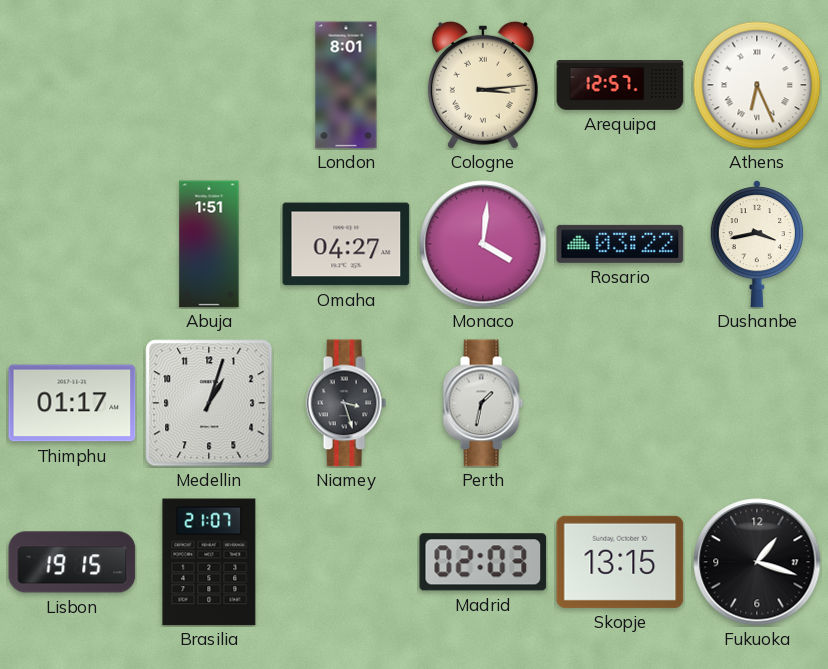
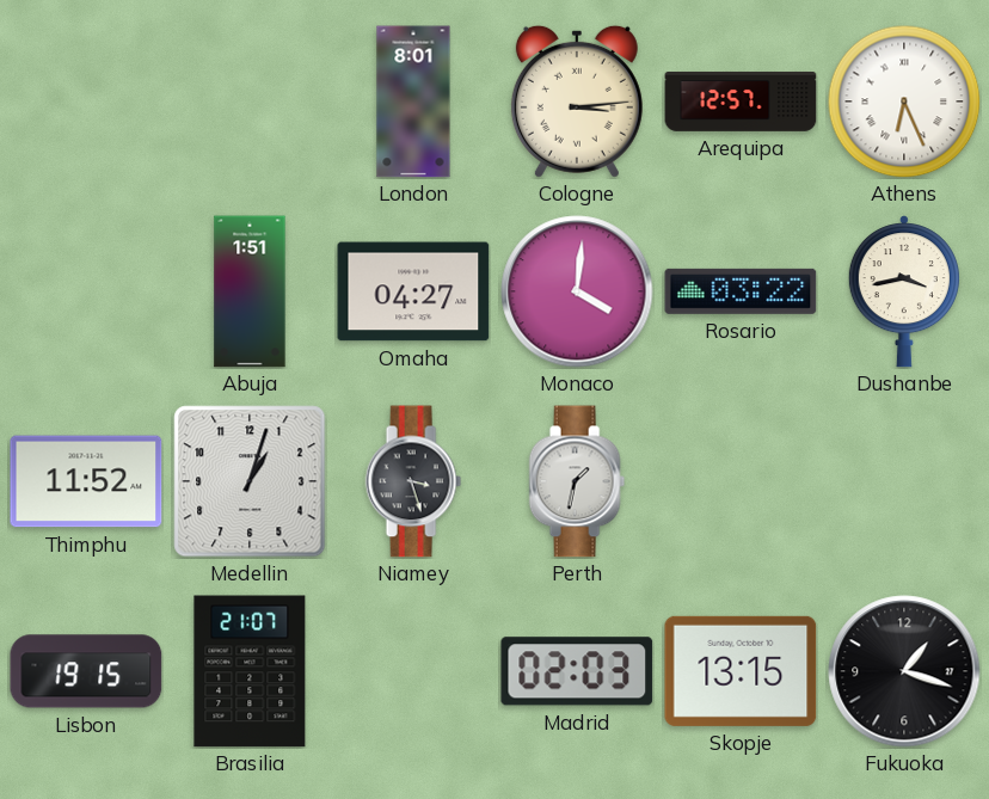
Thimphu: 01:17 -> 11:52 (86, 481)
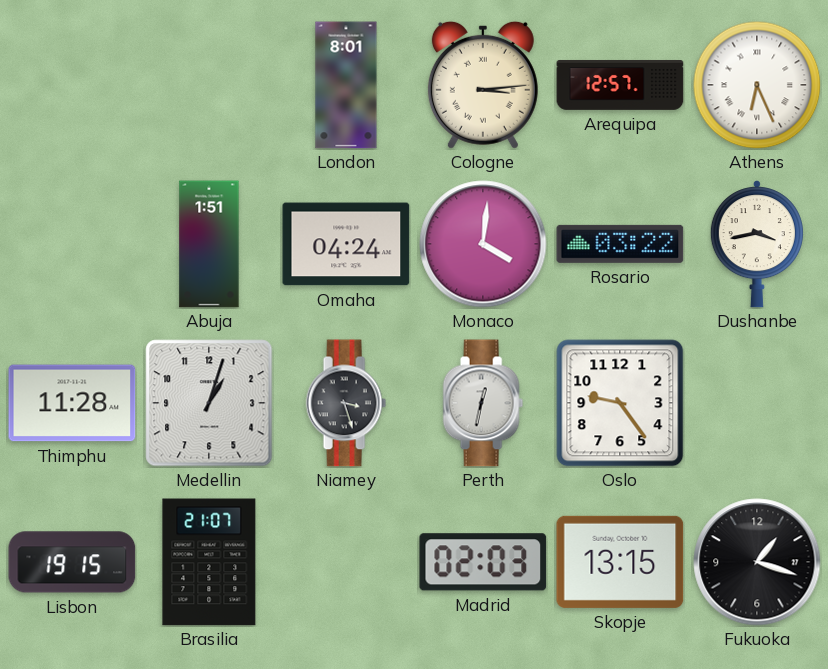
Omaha: 04:27 -> 04:24 (346, 244)
Thimphu: 11:52 -> 11:28 (72, 403)
Perth: 1:32 -> 12:32 (483, 403)
Oslo: none -> 9:24 (620, 403)
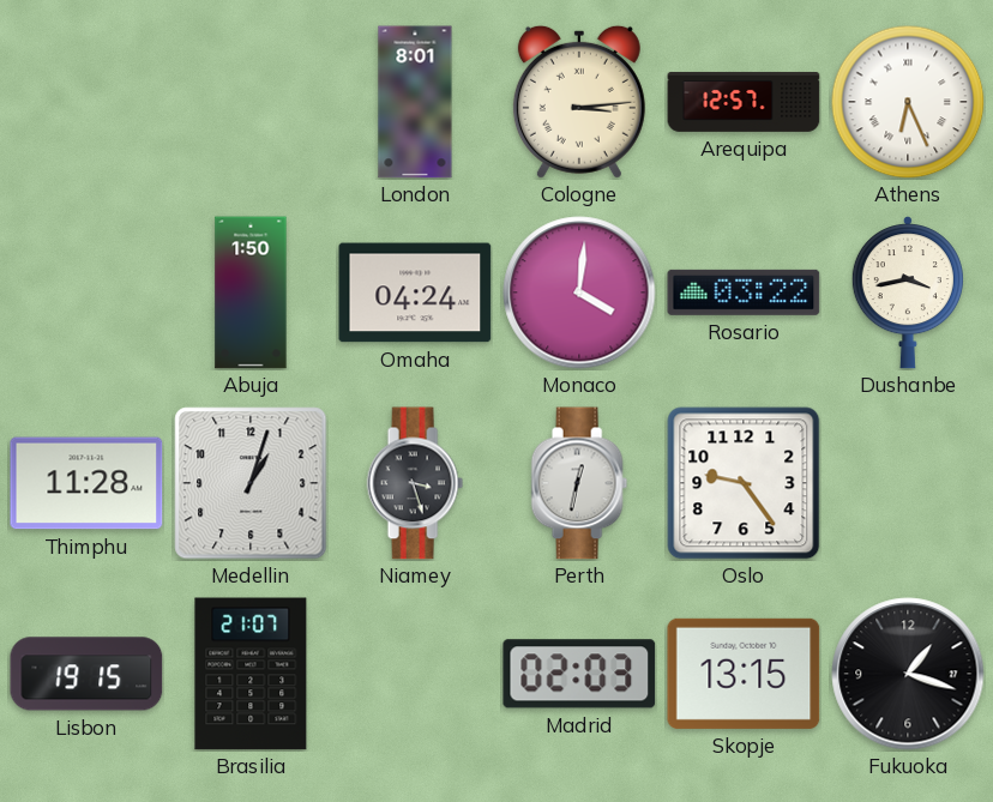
Abuja: 1:51 -> 1:50 (251, 293)
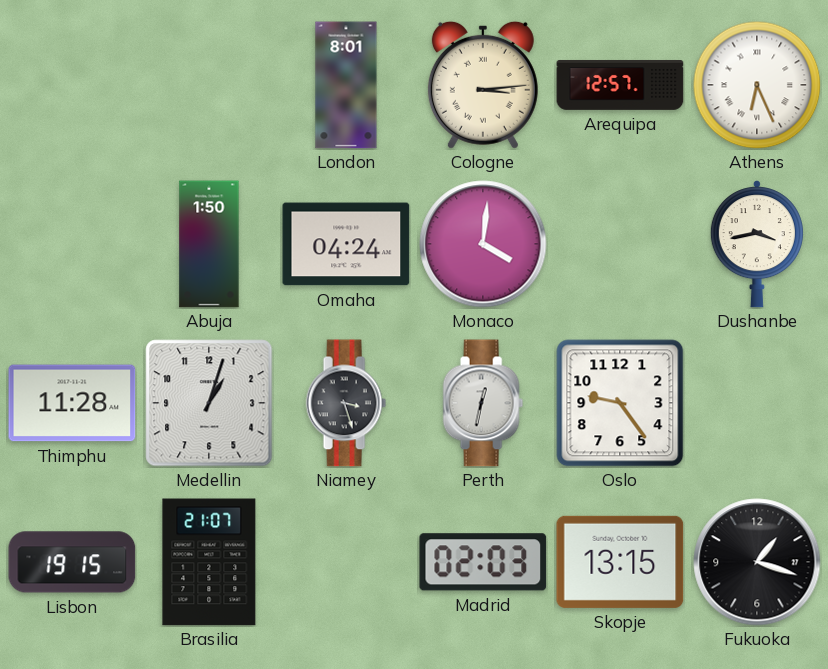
Rosario: 03:22 -> none (744, 293)
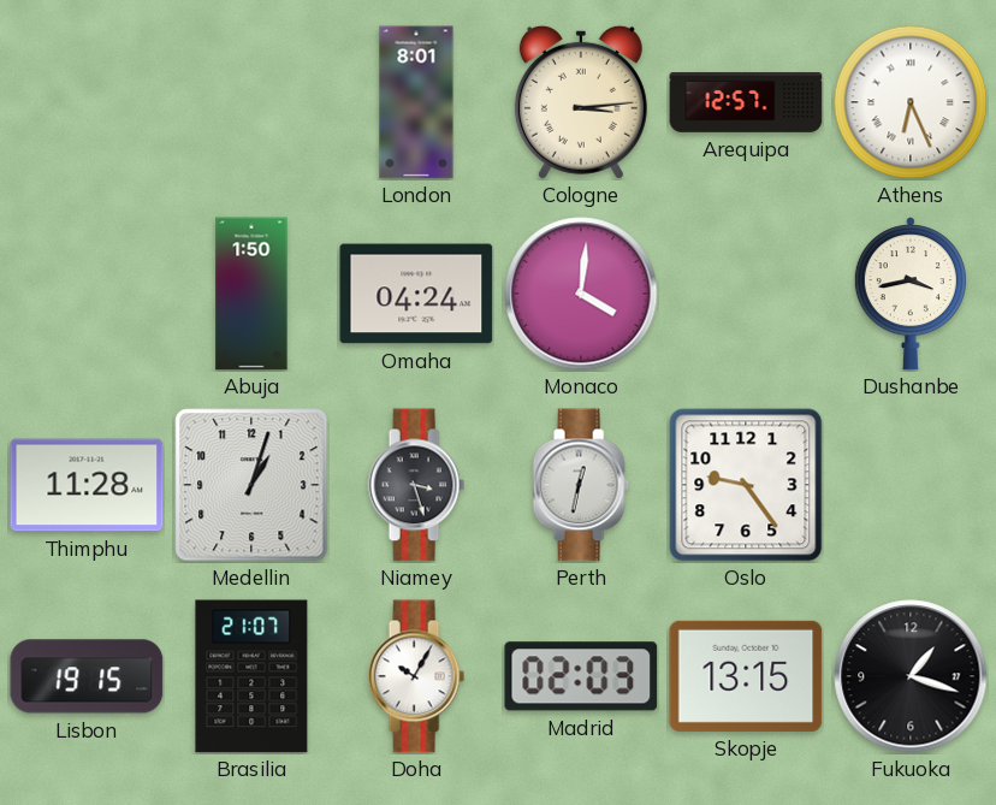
Doha: none -> 10:05 (416, 676)
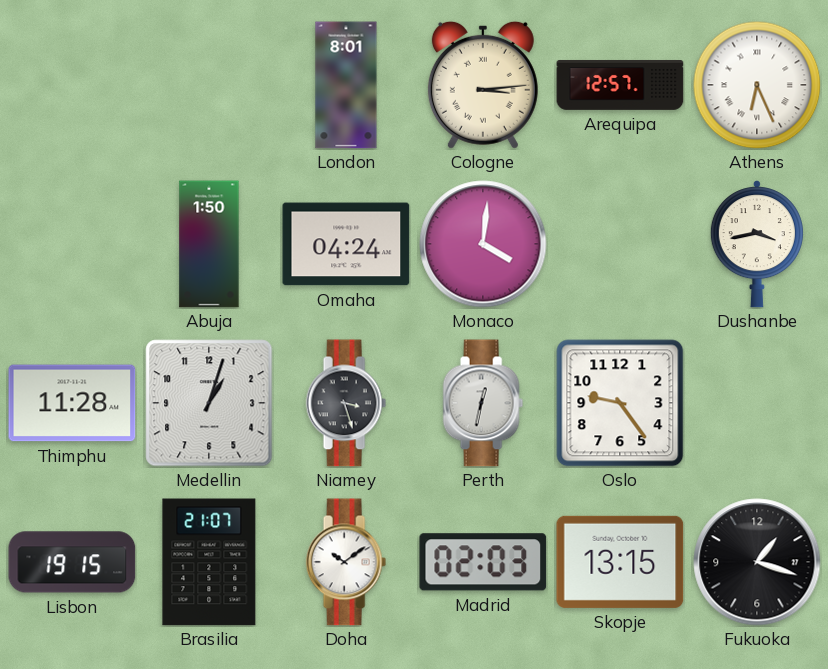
Doha: 10:05 -> 10:09 (346, 562)
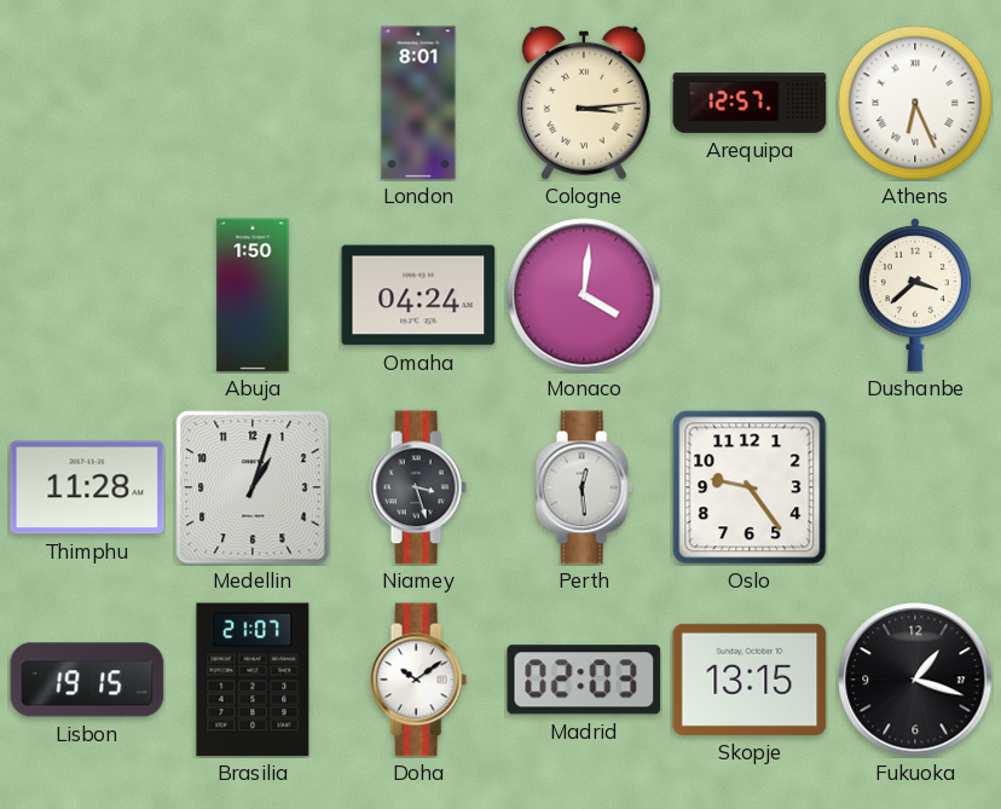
Dushanbe: 3:43 -> 3:38 (915, 295)
Perth: 12:32 -> 12:29 (584, 487)
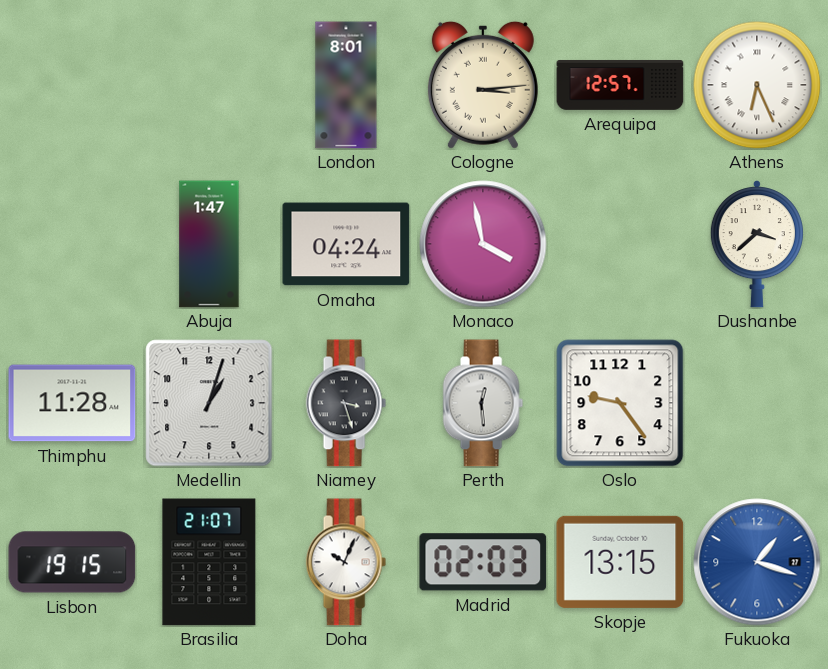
Abuja: 1:50 -> 1:47 (209, 244)
Monaco: 4:01 -> 3:58 (483, 244)
Doha: 10:09 -> 10:04 (346, 562)
Fukuoka dial: black -> blue (757, 562)
